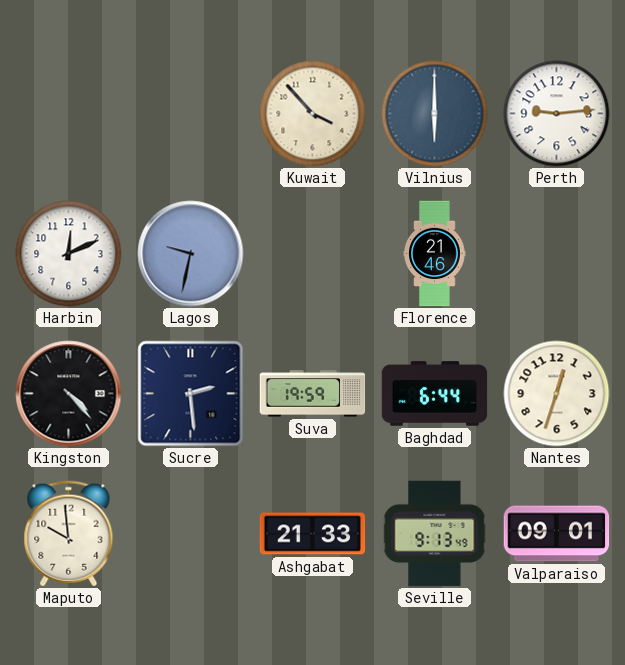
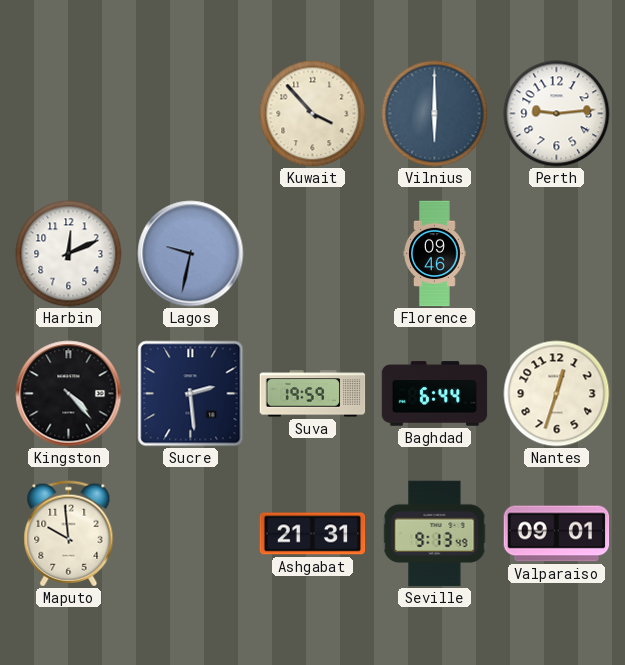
Florence: 21:46 -> 09:46 (435, 254)
Ashgabat: 21:33 -> 21:31 (313, 534)
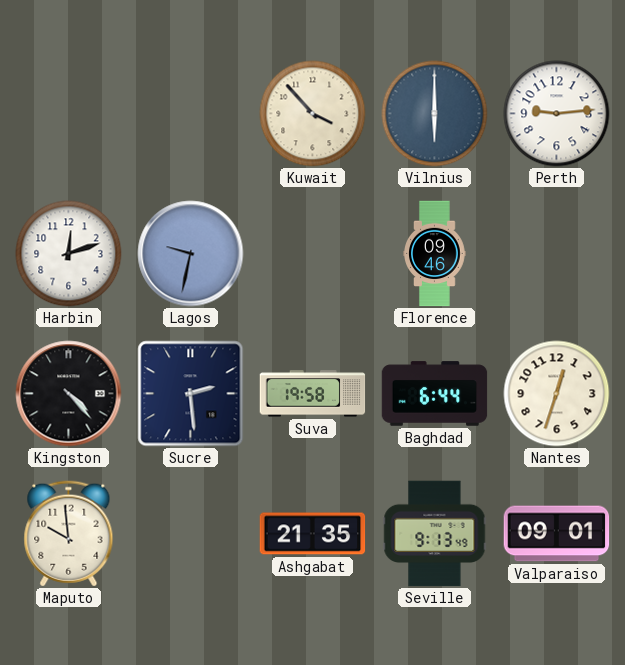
Harbin: 12:11 -> 12:12 (69, 254)
Suva: 19:59 -> 19:58 (313, 394)
Ashgabat: 21:31 -> 21:35 (313, 534)
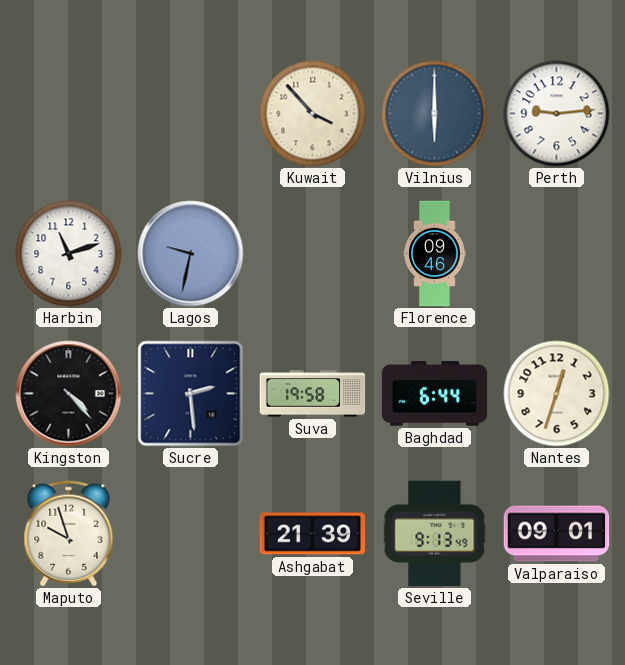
Harbin: 12:12 -> 11:12 (69, 254)
Maputo: 9:59 -> 9:57 (69, 534)
Ashgabat: 21:35 -> 21:39 (313, 534)
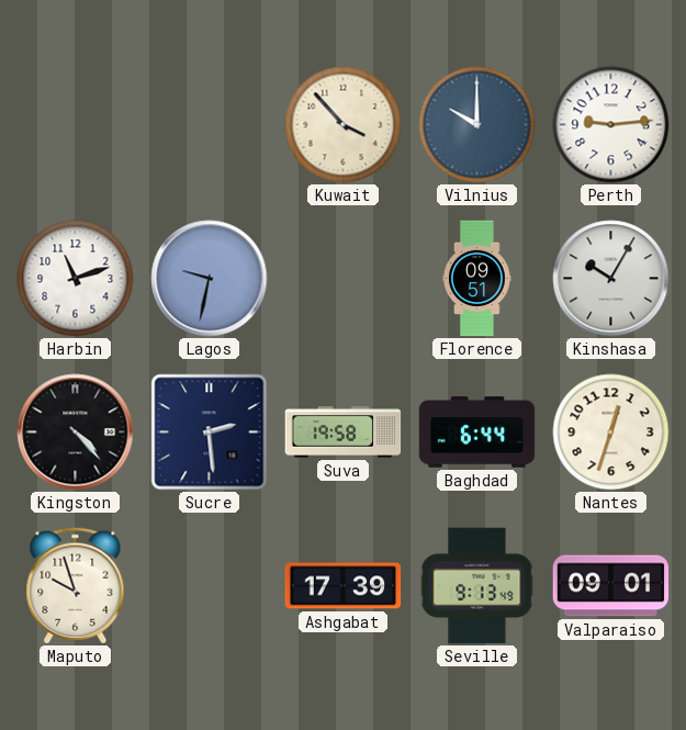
Vilnius: 6:00 -> 10:00 (477, 125)
Florence: 09:46 -> 09:51 (477, 279)
Kinshasa: none -> 10:05 (611, 279)
Ashgabat: 21:39 -> 17:39 (344, 586)
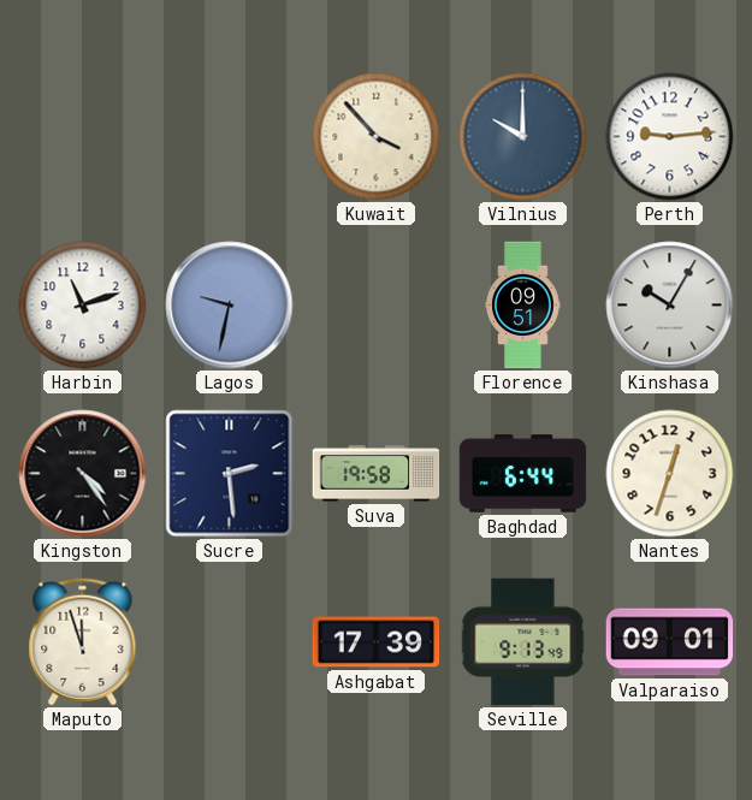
Kingston: 4:23 -> 4:24 (83, 474)
Maputo: 9:57 -> 11:57 (83, 642)
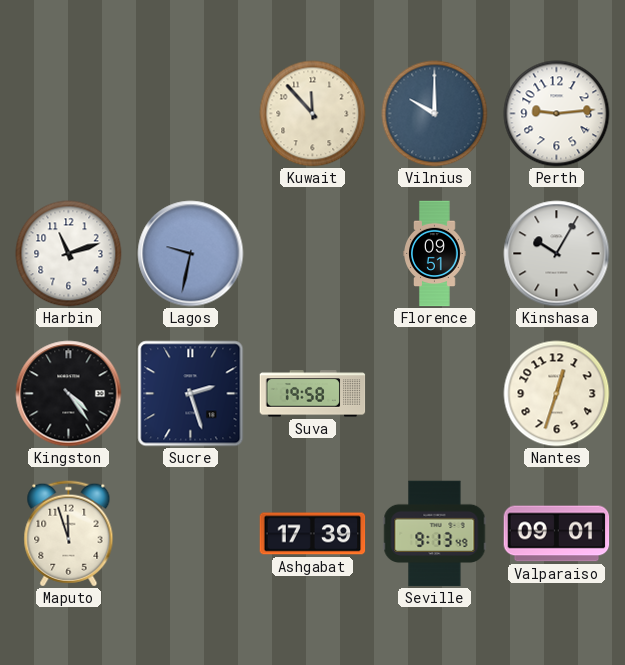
Kuwait: 3:53 -> 11:53 (313, 114)
Sucre: 2:29 -> 2:27 (191, 394)
Baghdad: 6:44 -> none (523, 474)
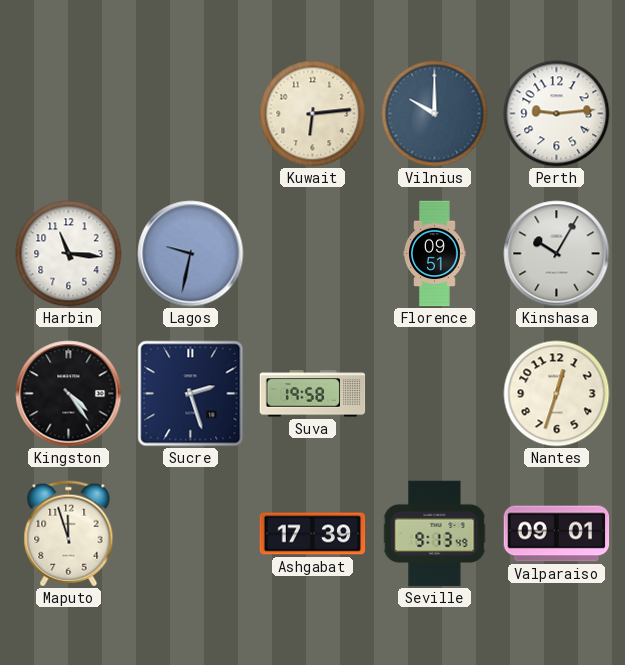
Kuwait: 11:53 -> 6:14 (313, 114)
Harbin: 11:12 -> 11:16 (69, 254)
